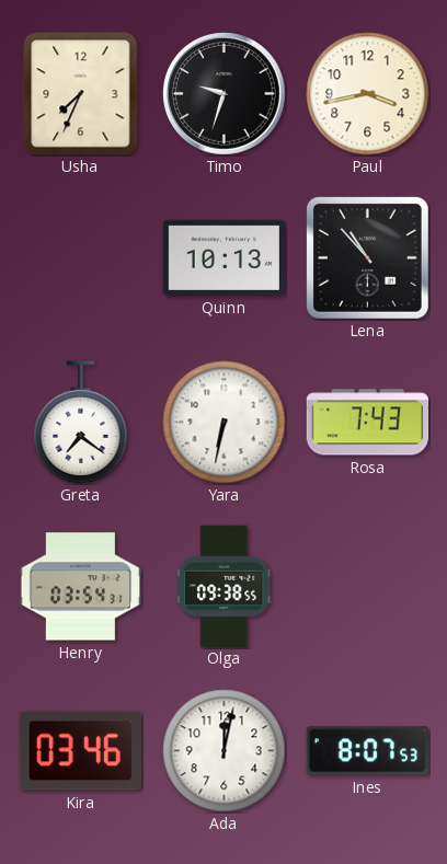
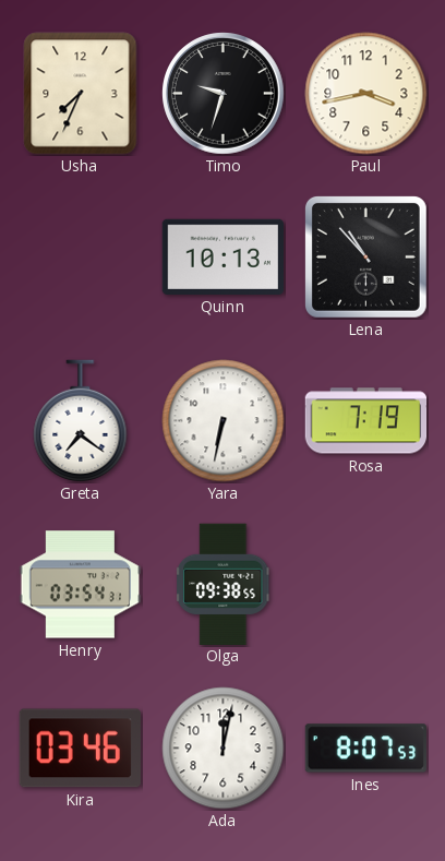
Rosa: 7:43 -> 7:19 (366, 421)
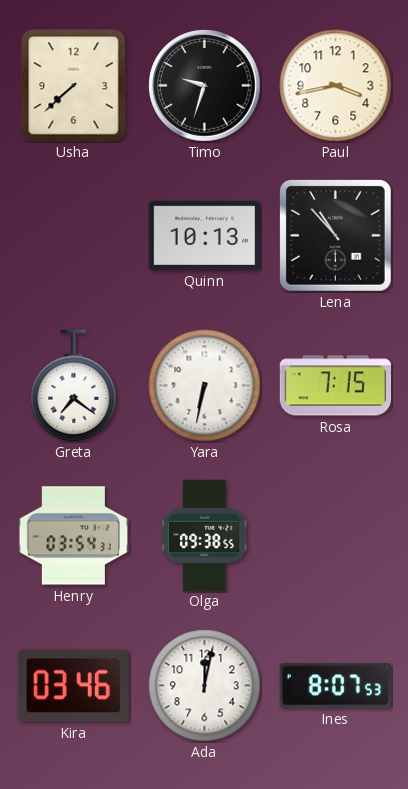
Usha: 7:34 -> 7:38 (74, 86)
Rosa: 7:19 -> 7:15 (336, 386)
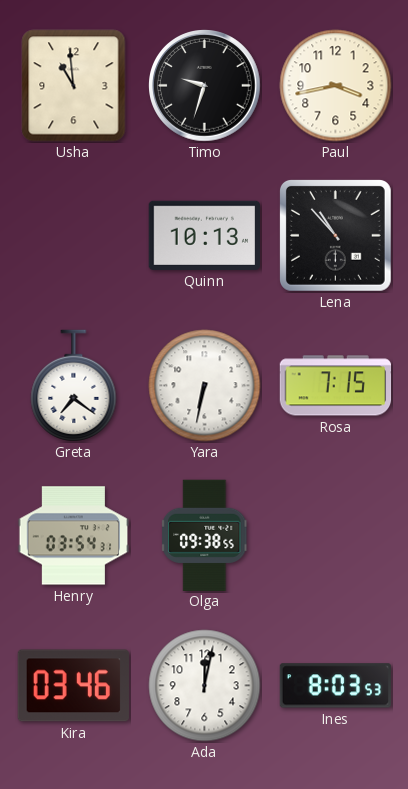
Usha: 7:38 -> 10:59 (74, 86)
Ines: 8:07 -> 8:03 (335, 686)
